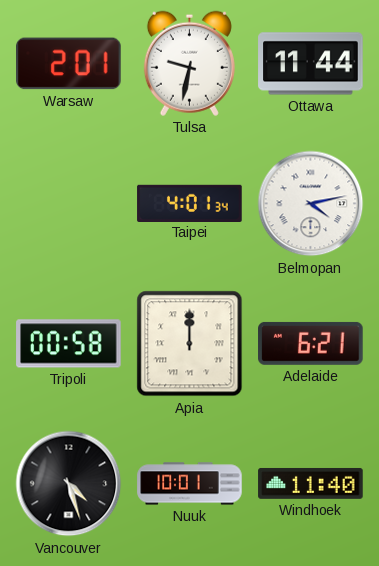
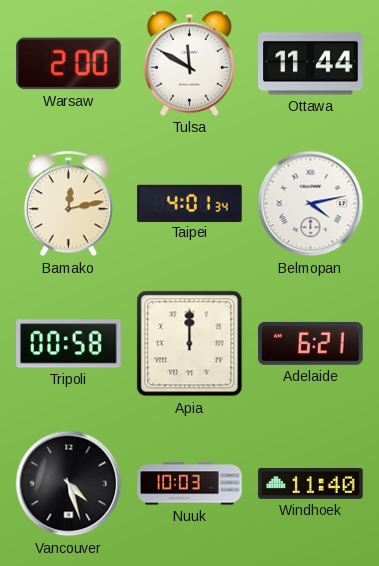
Warsaw: 2:01 -> 2:00 (69, 64)
Tulsa: 9:32 -> 11:50 (189, 63)
Bamako: none -> 12:13 (68, 204)
Nuuk: 10:01 -> 10:03 (190, 484)
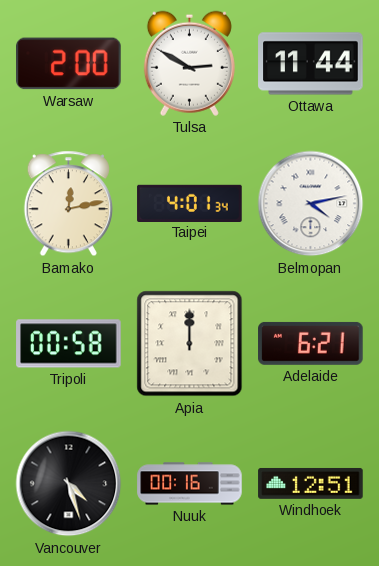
Tulsa: 11:50 -> 2:50 (189, 63)
Nuuk: 10:03 -> 00:16 (190, 484)
Windhoek: 11:40 -> 12:51 (311, 483)
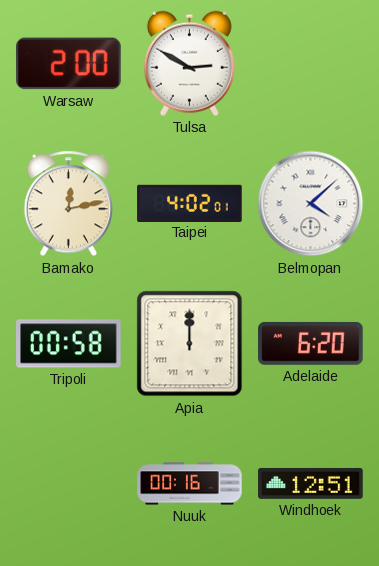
Ottawa: 11:44 -> none (311, 64)
Taipei: 4:01 -> 4:02 (190, 203)
Belmopan: 4:13 -> 4:08 (311, 204)
Adelaide: 6:21 -> 6:20 (311, 343)
Vancouver: 4:27 -> none (69, 484)
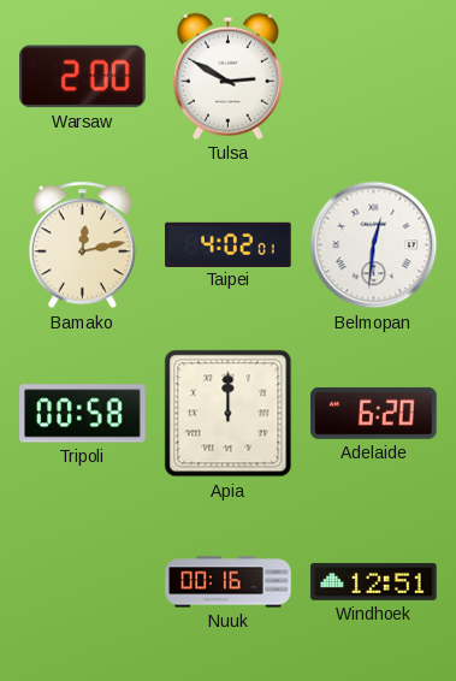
Belmopan: 4:08 -> 12:31 (374, 245)
